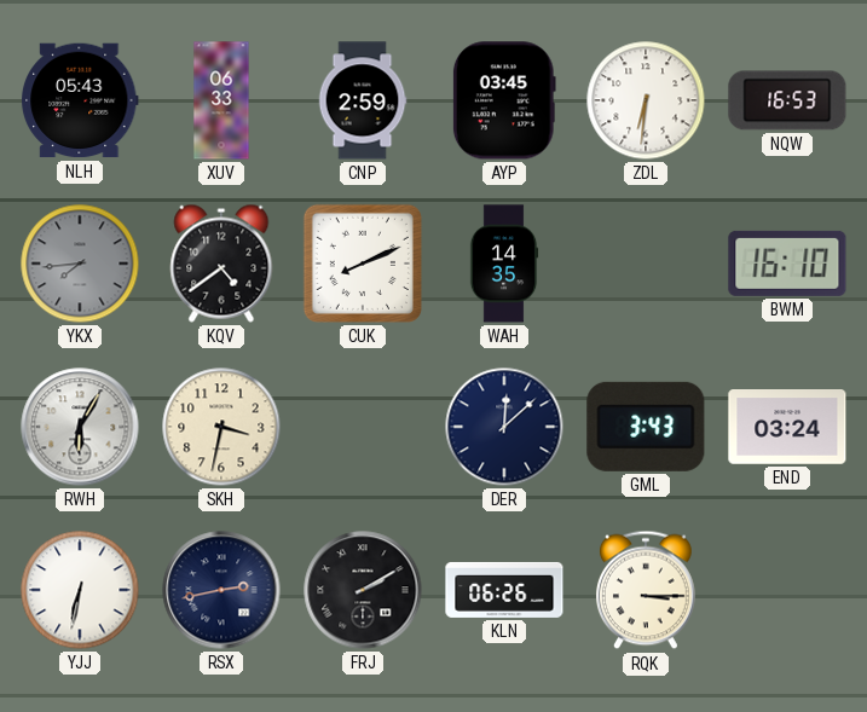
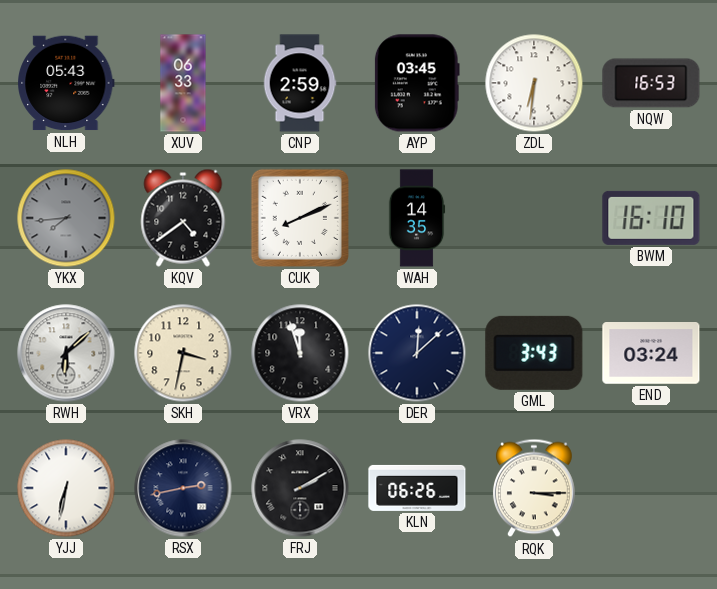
RWH: 6:05 -> 6:08 (66, 353)
VRX: none -> 11:57 (300, 353)
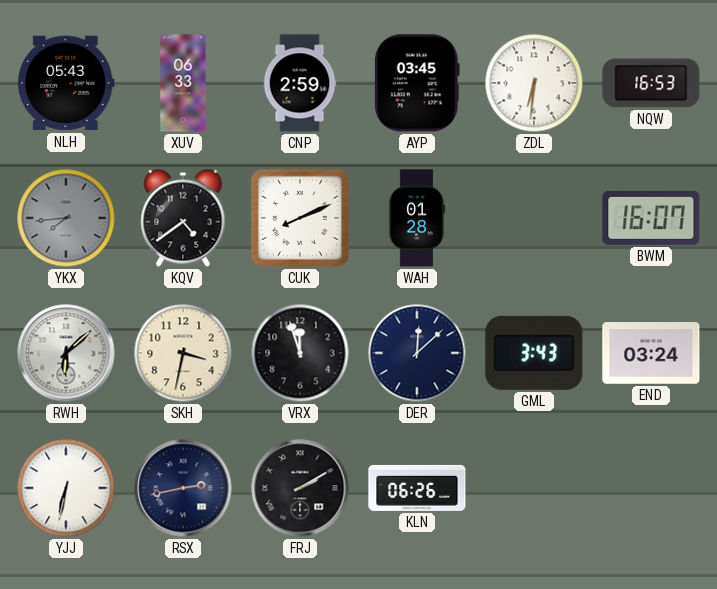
WAH: 14:35 -> 01:28 (417, 218)
BWM: 16:10 -> 16:07 (651, 218)
RQK: 3:15 -> none (534, 488)
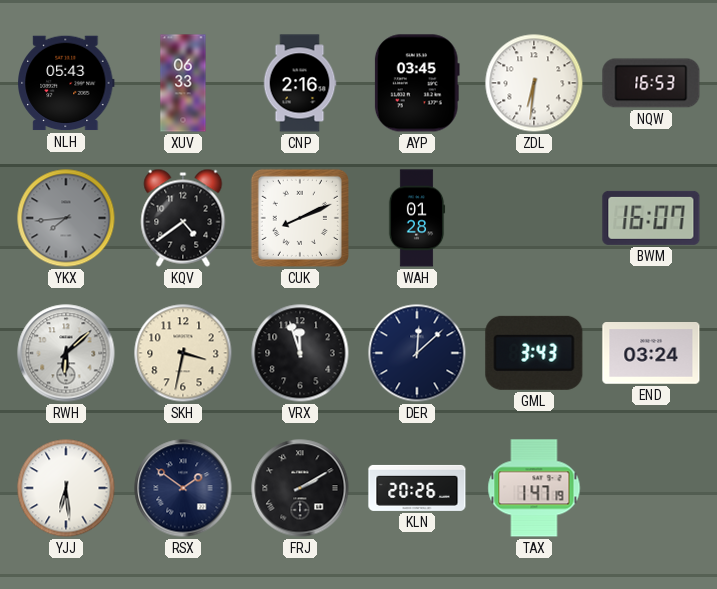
CNP: 2:59 -> 2:16 (300, 83)
YJJ: 6:32 -> 6:29 (66, 488)
RSX: 2:43 -> 1:51 (183, 488)
KLN: 06:26 -> 20:26 (417, 488)
TAX: none -> 1:47 (534, 488)
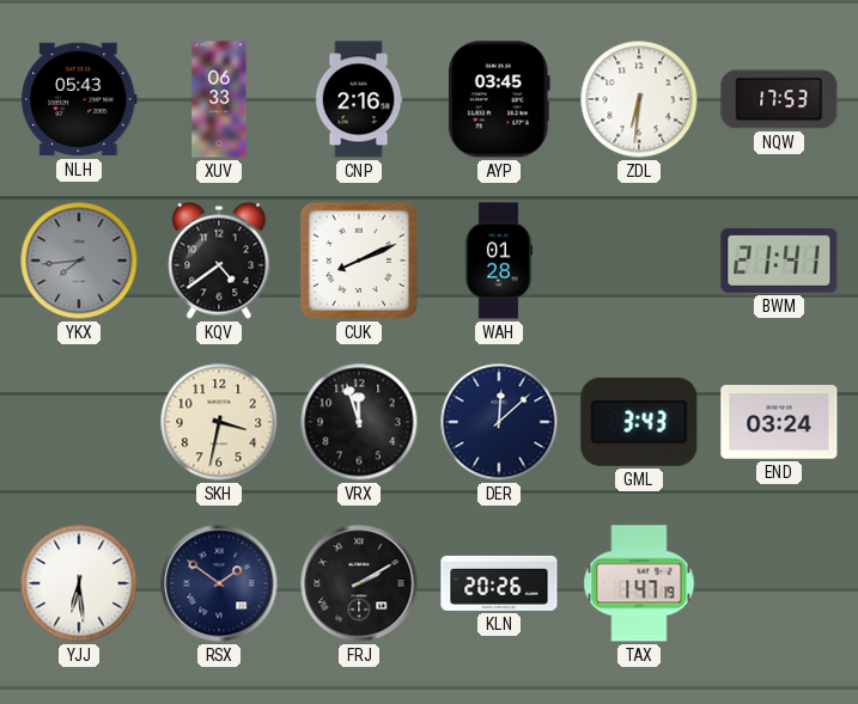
NQW: 16:53 -> 17:53 (779, 99)
BWM: 16:07 -> 21:41 (779, 261)
RWH: 6:08 -> none (66, 353)
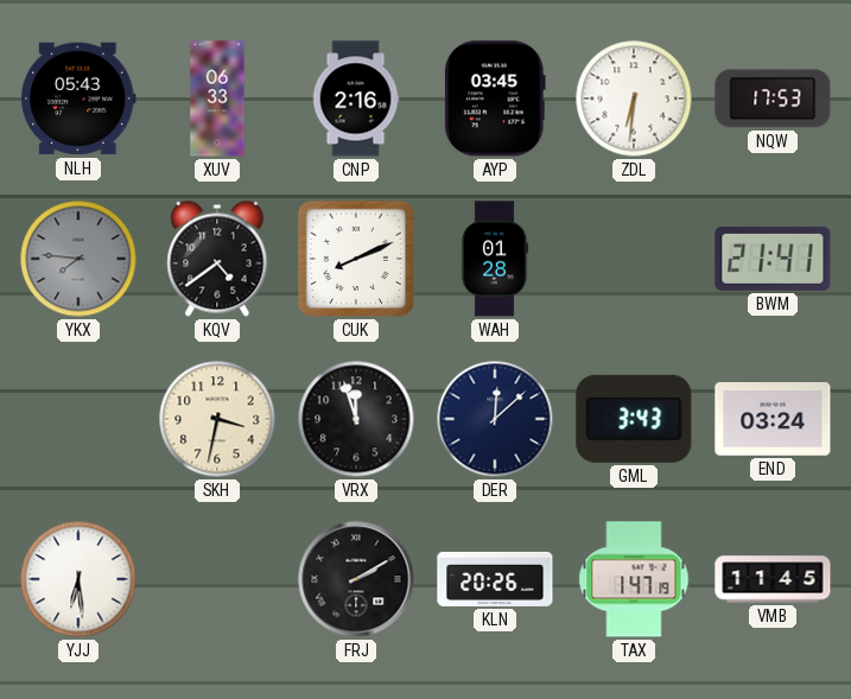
YKX: 7:44 -> 7:46 (78, 259)
RSX: 1:51 -> none (219, 583)
VMB: none -> 11:45 (773, 579)
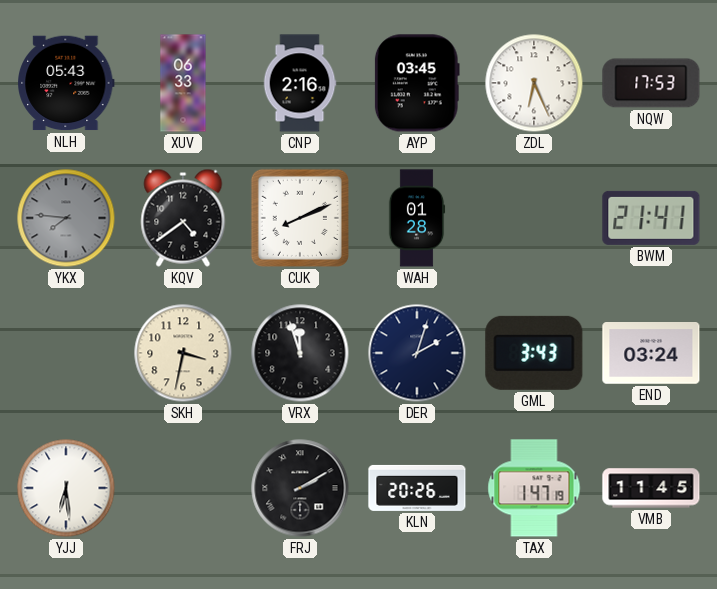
ZDL: 6:31 -> 6:26 (534, 83)
DER: 12:08 -> 2:03 (417, 353)
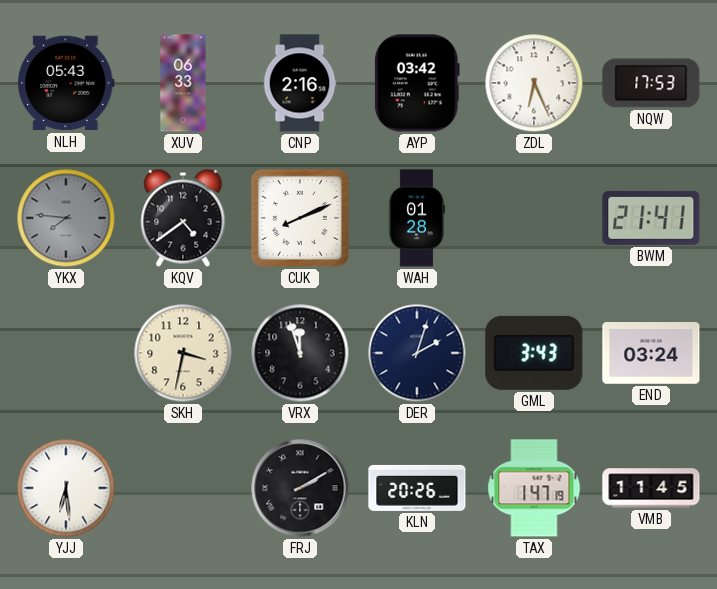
AYP: 03:45 -> 03:42 (417, 83)
